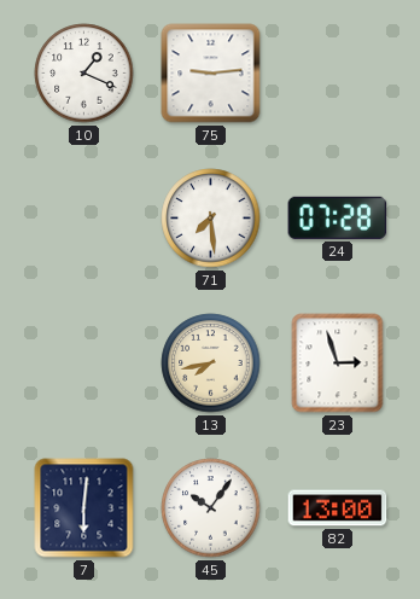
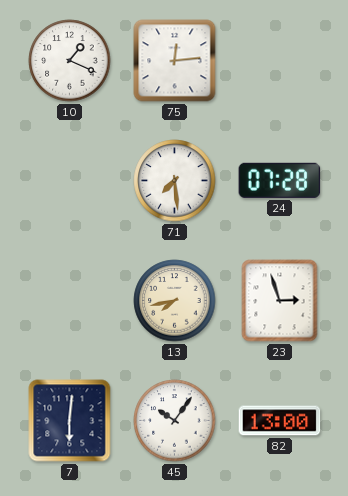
75: 9:14 -> 12:14 (175, 61)
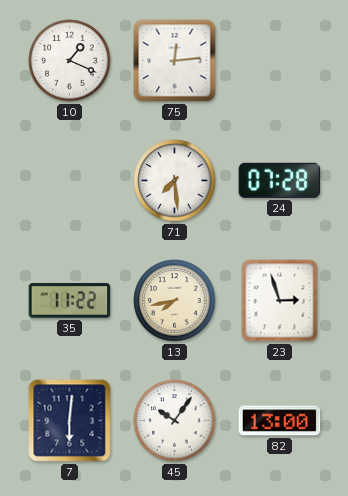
35: none -> 11:22 (70, 301)
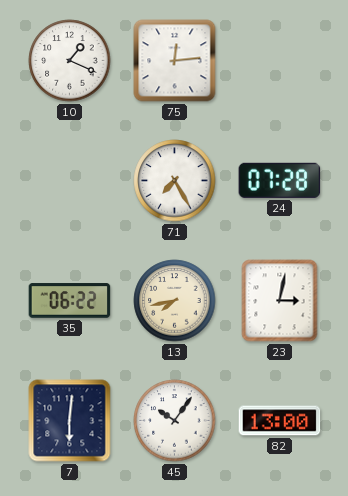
71: 7:29 -> 7:25 (175, 181)
35: 11:22 -> 06:22 (70, 301)
23: 2:57 -> 3:02 (280, 301)
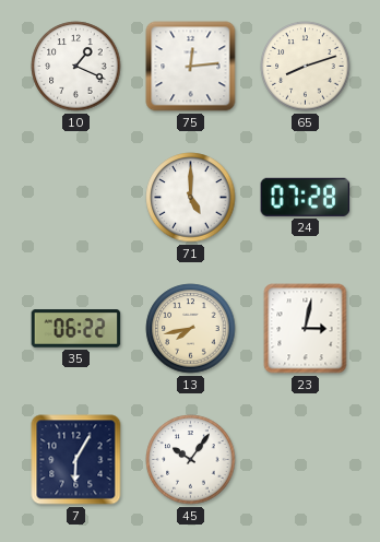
65: none -> 8:12 (306, 67)
71: 7:25 -> 5:00 (191, 198)
7: 6:01 -> 6:05 (76, 460)
82: 13:00 -> none (280, 421)
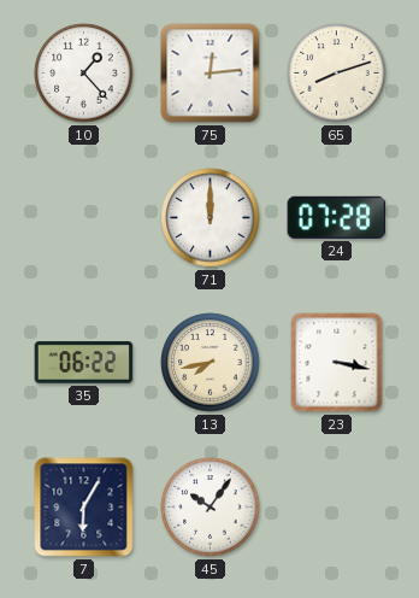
10: 1:19 -> 1:23 (84, 74)
71: 5:00 -> 12:00 (211, 218)
23: 3:02 -> 3:17 (337, 363)
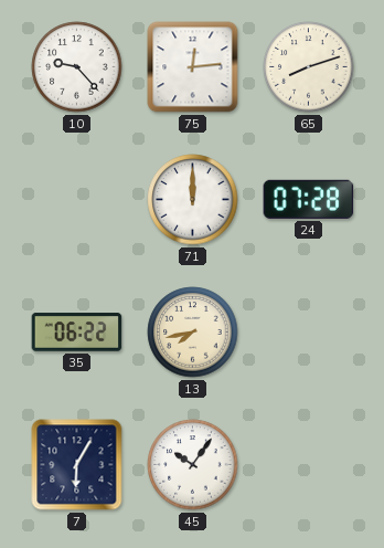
10: 1:23 -> 9:23 (77, 67)
23: 3:17 -> none (337, 363)
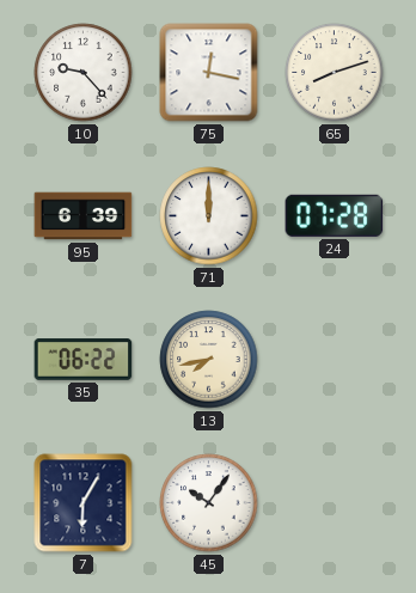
75: 12:14 -> 12:17 (209, 73)
95: none -> 6:39 (84, 216)
